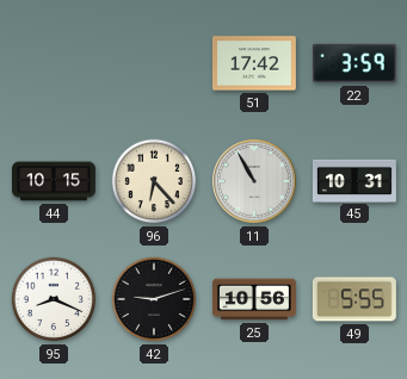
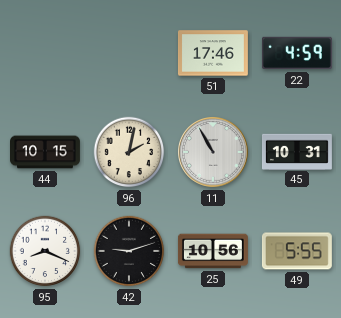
51: 17:42 -> 17:46 (213, 53)
22: 3:59 -> 4:59 (297, 53)
96: 6:23 -> 2:02 (129, 152)
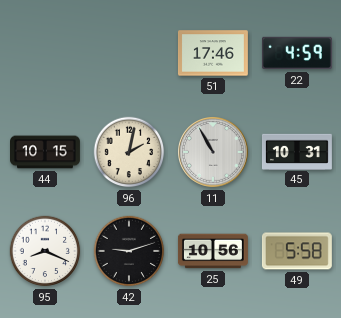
49: 5:55 -> 5:58 (297, 251)
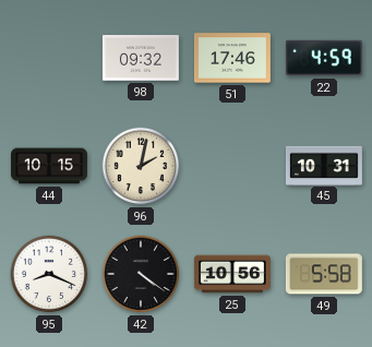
98: none -> 09:32 (141, 58)
11: 10:55 -> none (214, 153)
42: 9:12 -> 4:21 (141, 274)
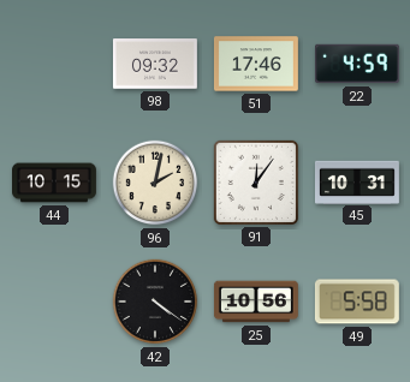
91: none -> 12:06 (256, 183)
95: 8:19 -> none (49, 274)
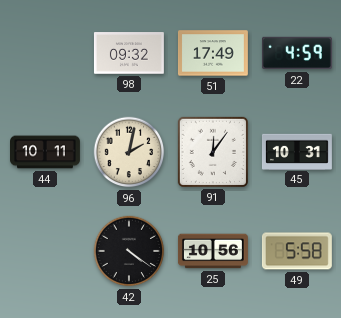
51: 17:46 -> 17:49 (213, 53)
44: 10:15 -> 10:11 (46, 152)
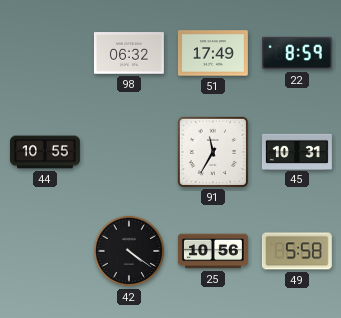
98: 09:32 -> 06:32 (129, 53)
22: 4:59 -> 8:59 (297, 53)
44: 10:11 -> 10:55 (46, 152)
96: 2:02 -> none (129, 152)
91: 12:06 -> 11:35 (213, 152)
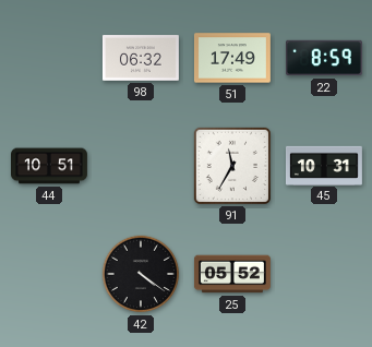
44: 10:55 -> 10:51 (50, 166)
25: 10:56 -> 05:52 (232, 274)
49: 5:58 -> none (297, 251)
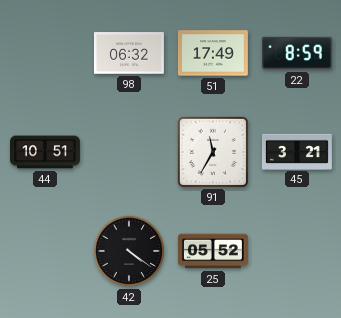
45: 10:31 -> 3:21 (297, 151)
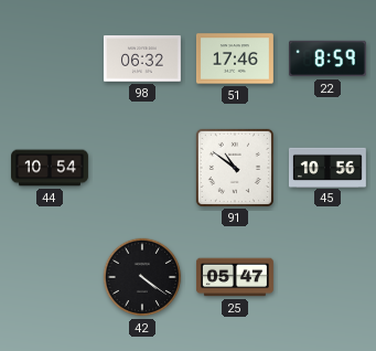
51: 17:49 -> 17:46 (235, 59)
44: 10:51 -> 10:54 (51, 168)
91: 11:35 -> 10:51 (235, 168)
45: 3:21 -> 10:56 (327, 167)
25: 05:52 -> 05:47 (235, 277)
